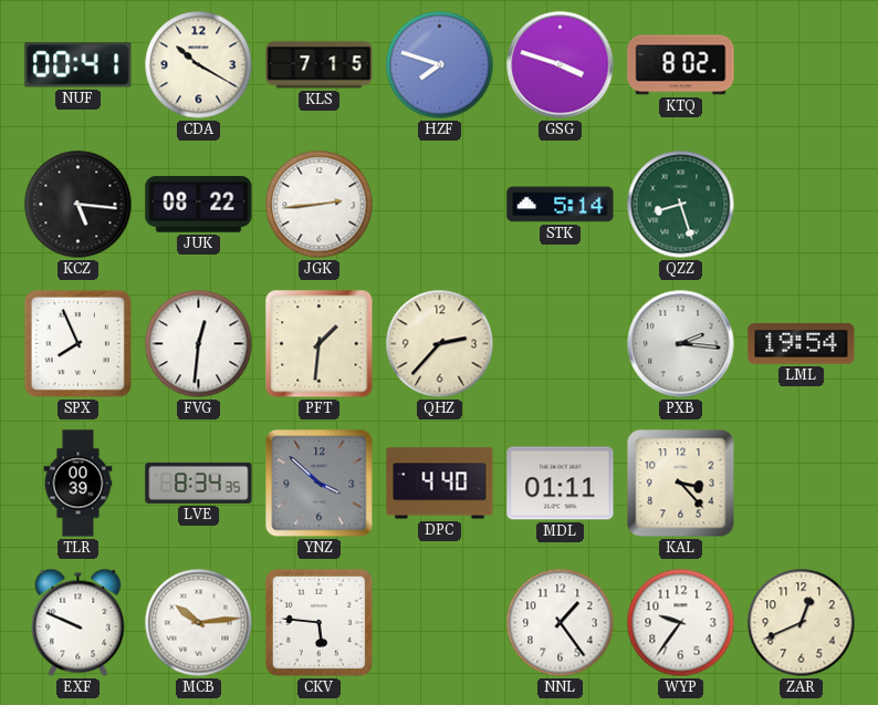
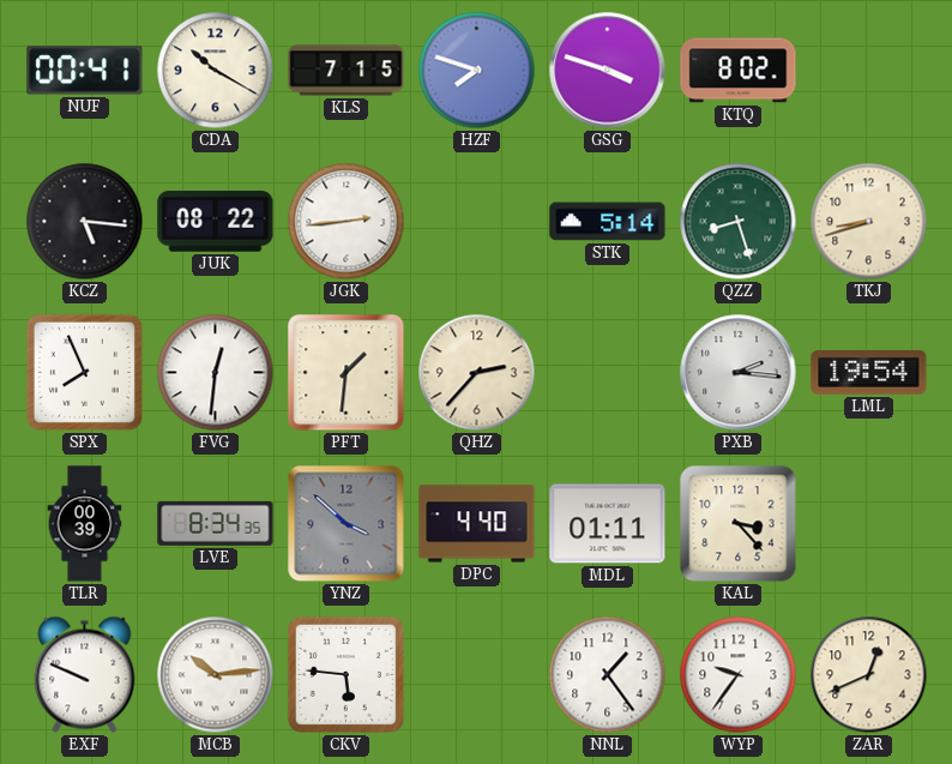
TKJ: none -> 8:42 (869, 222)
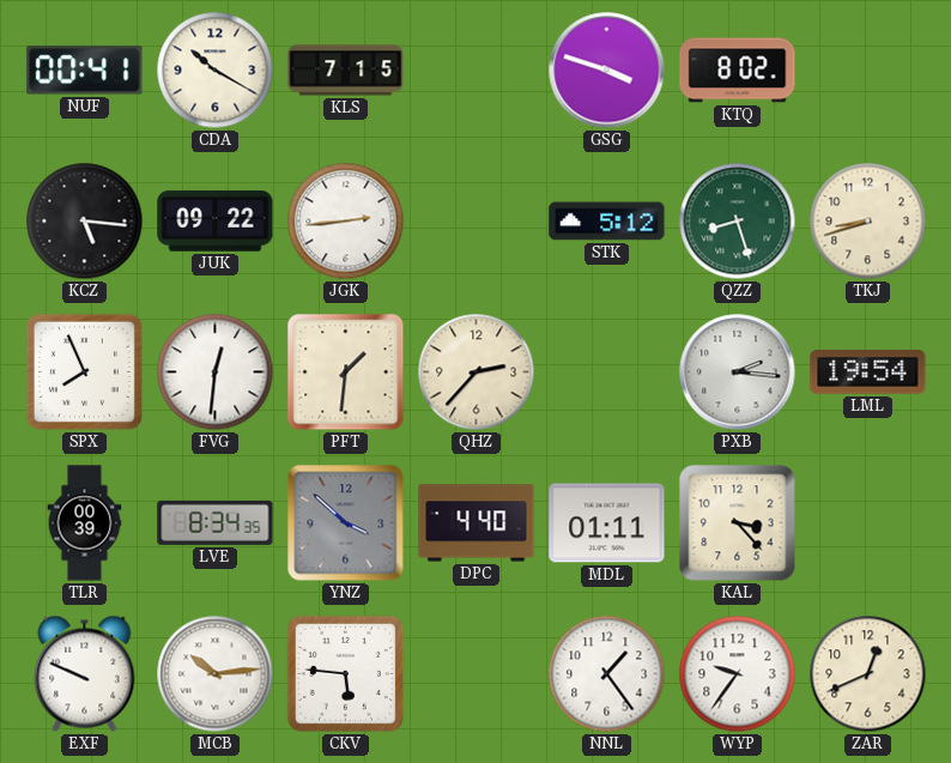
HZF: 7:48 -> none (477, 71)
JUK: 08:22 -> 09:22 (216, 222)
STK: 5:14 -> 5:12 (607, 222)
